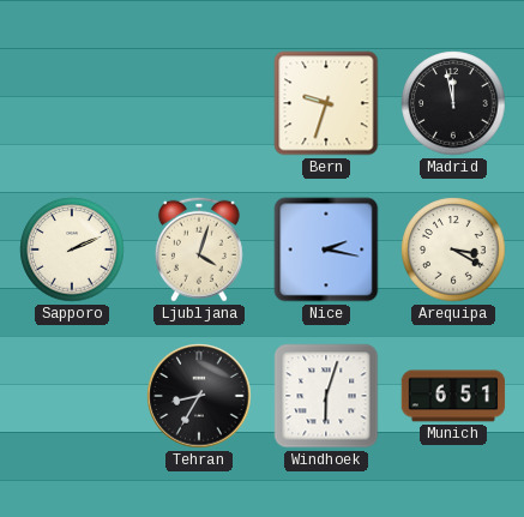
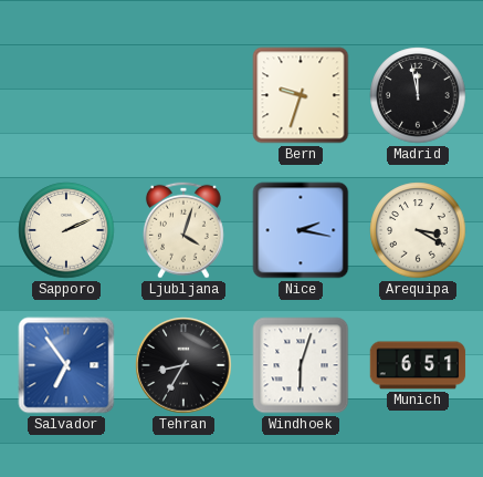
Salvador: none -> 6:54 (66, 365)
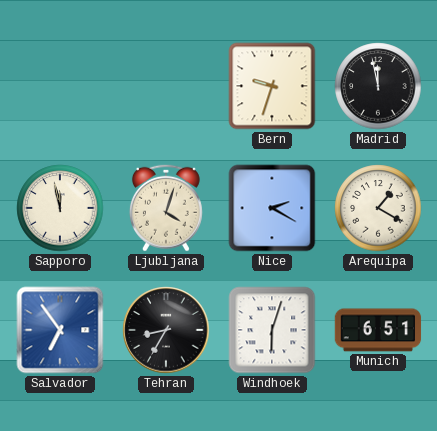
Sapporo: 2:11 -> 11:58 (60, 208)
Nice: 2:17 -> 2:20 (272, 208)
Arequipa: 3:20 -> 1:20 (378, 208)
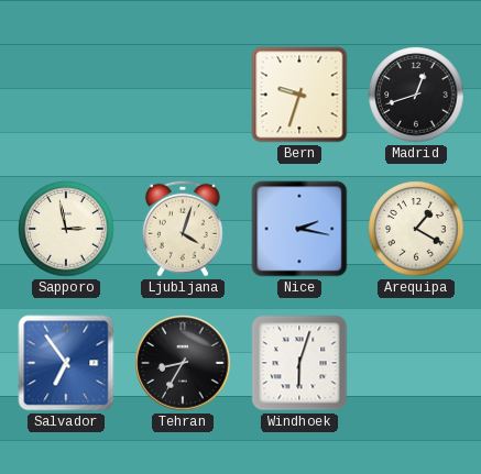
Madrid: 11:58 -> 12:42 (416, 95)
Sapporo: 11:58 -> 2:58 (66, 229)
Nice: 2:20 -> 2:17 (299, 229)
Munich: 6:51 -> none (378, 330)
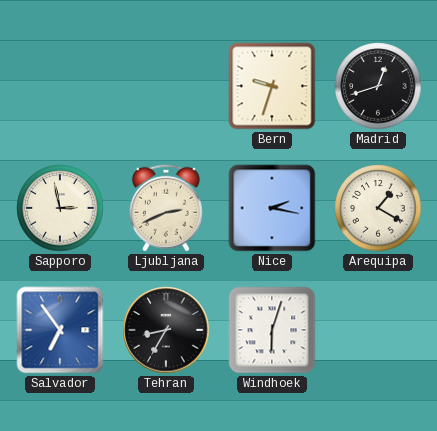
Ljubljana: 4:03 -> 2:41 (166, 208)
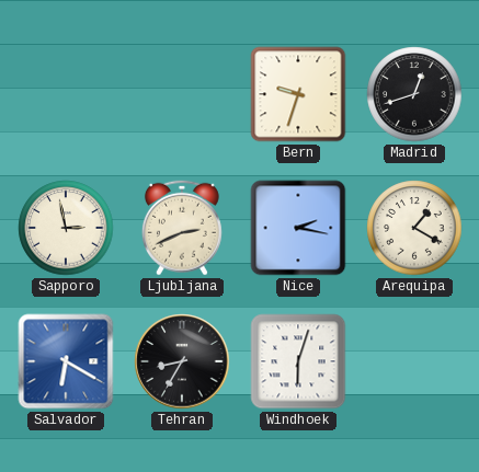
Salvador: 6:54 -> 6:20 (66, 361)
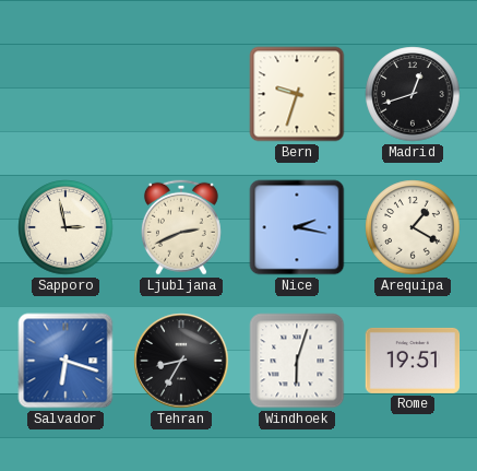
Salvador: 6:20 -> 6:18 (65, 361)
Rome: none -> 19:51 (413, 361)
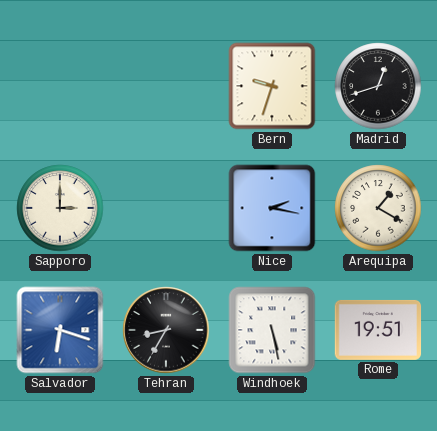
Sapporo: 2:58 -> 3:00 (60, 208)
Ljubljana: 2:41 -> none (181, 227)
Windhoek: 6:03 -> 5:28 (272, 330)
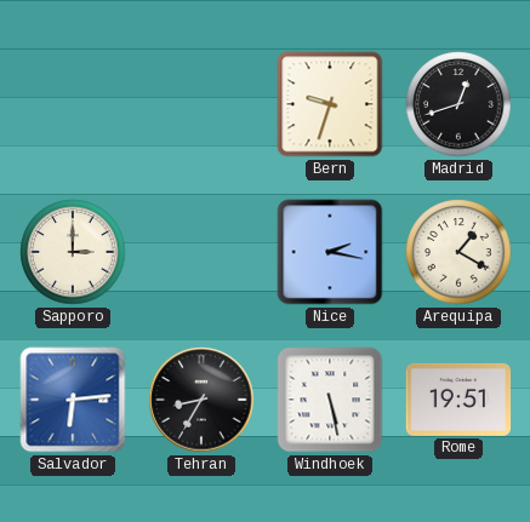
Salvador: 6:18 -> 6:14 (73, 400)
